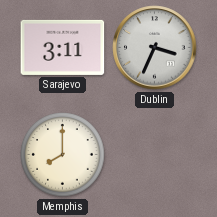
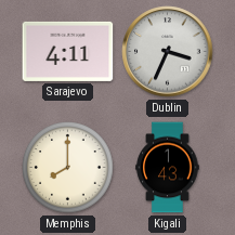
Sarajevo: 3:11 -> 4:11 (68, 51)
Kigali: none -> 1:43 (168, 168)
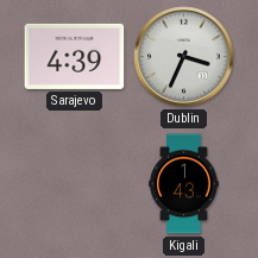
Sarajevo: 4:11 -> 4:39 (75, 56)
Memphis: 8:00 -> none (68, 168)
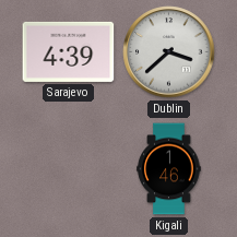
Dublin: 3:34 -> 3:38 (169, 52)
Kigali: 1:43 -> 1:46 (169, 169)
